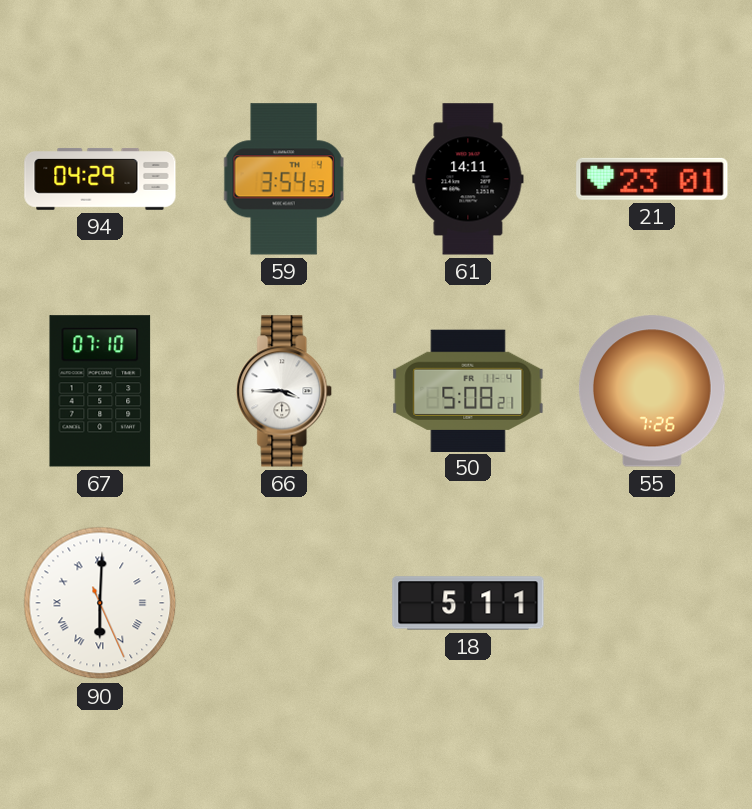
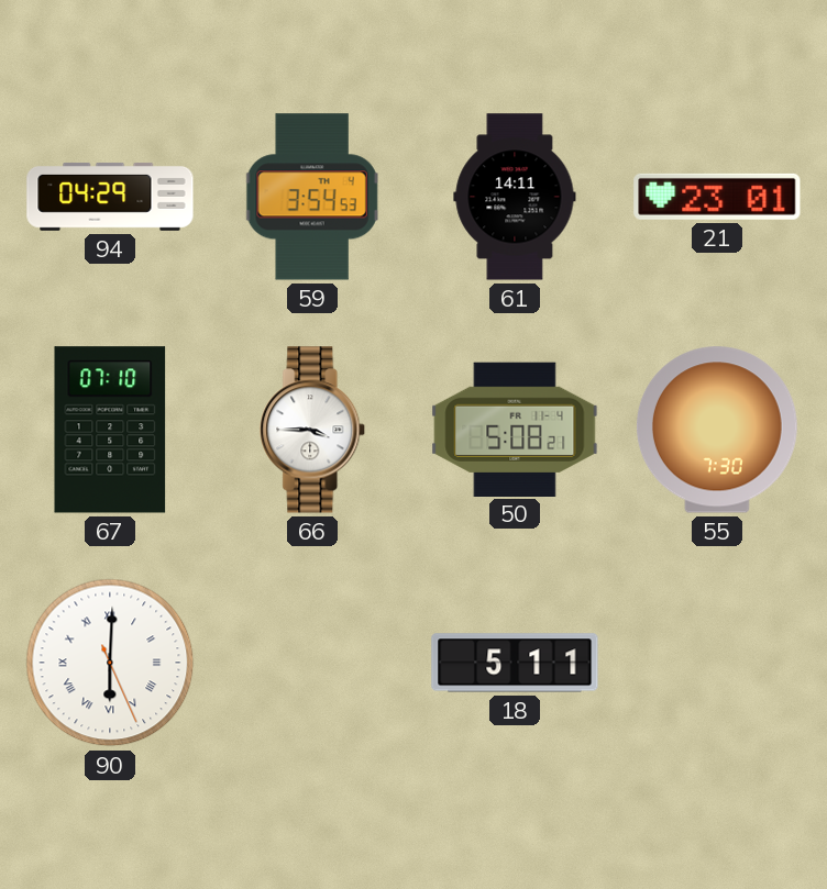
55: 7:26 -> 7:30 (717, 430)
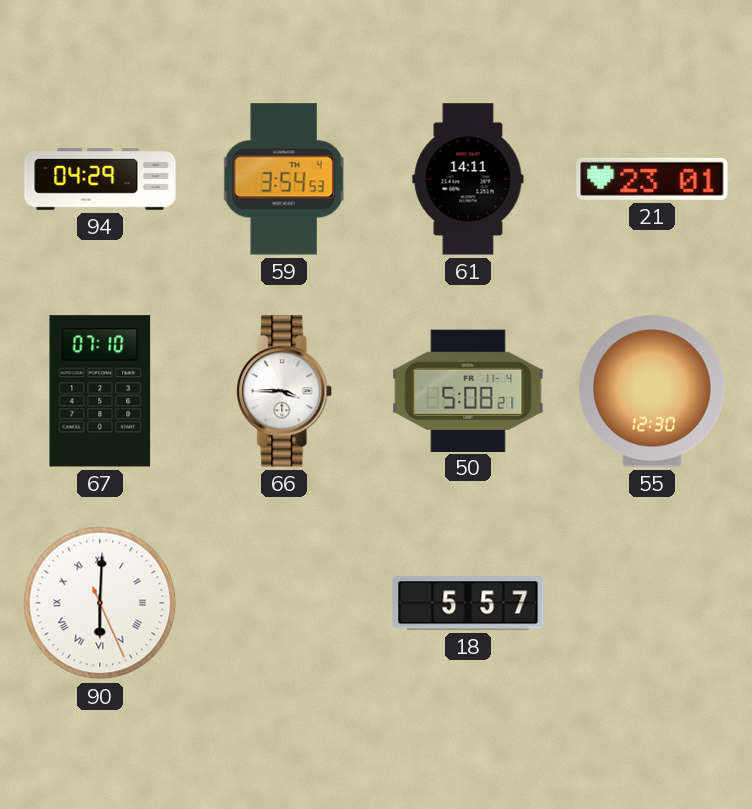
55: 7:30 -> 12:30 (652, 391)
18: 5:11 -> 5:57 (468, 603)
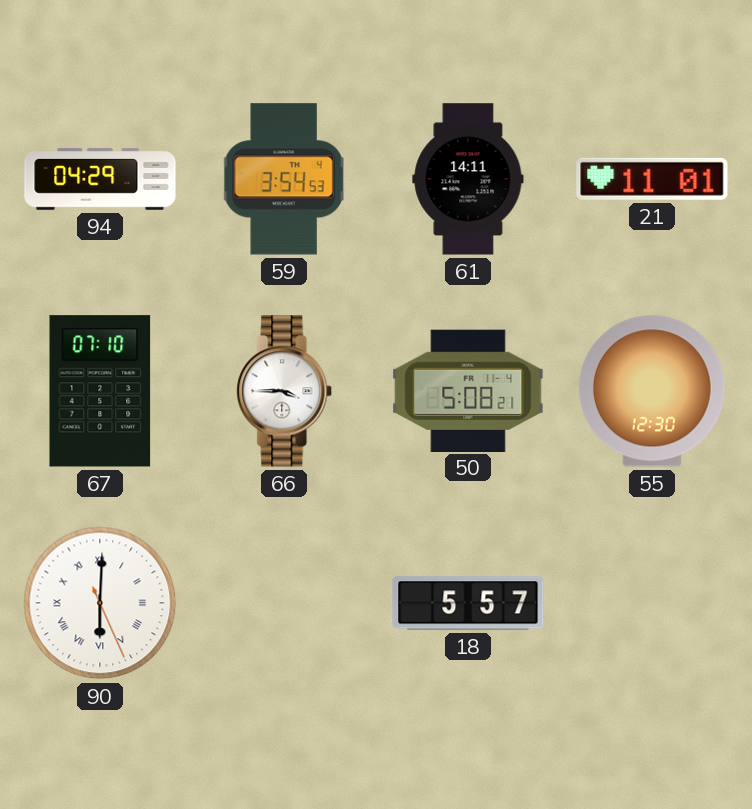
21: 23:01 -> 11:01 (652, 179)
